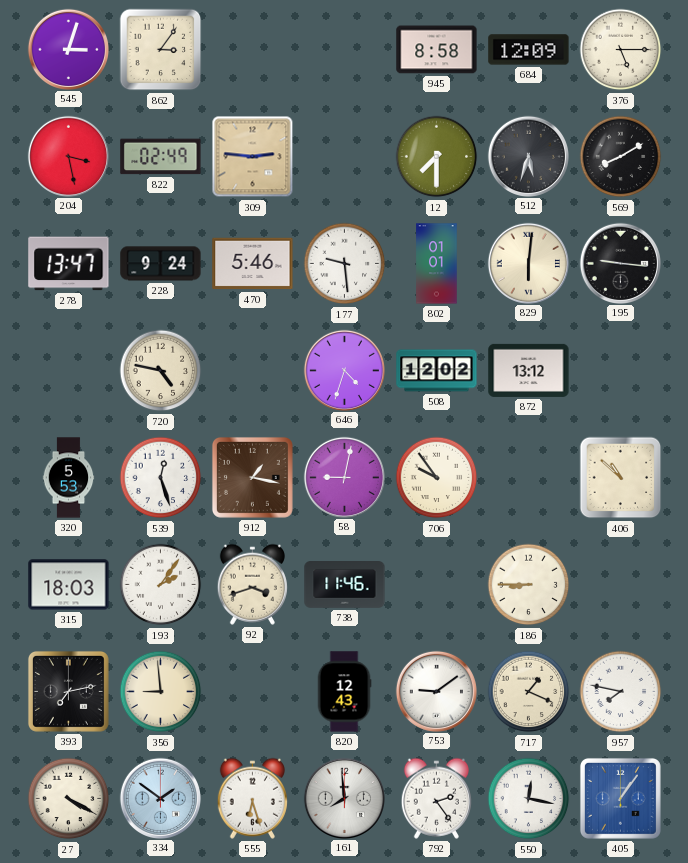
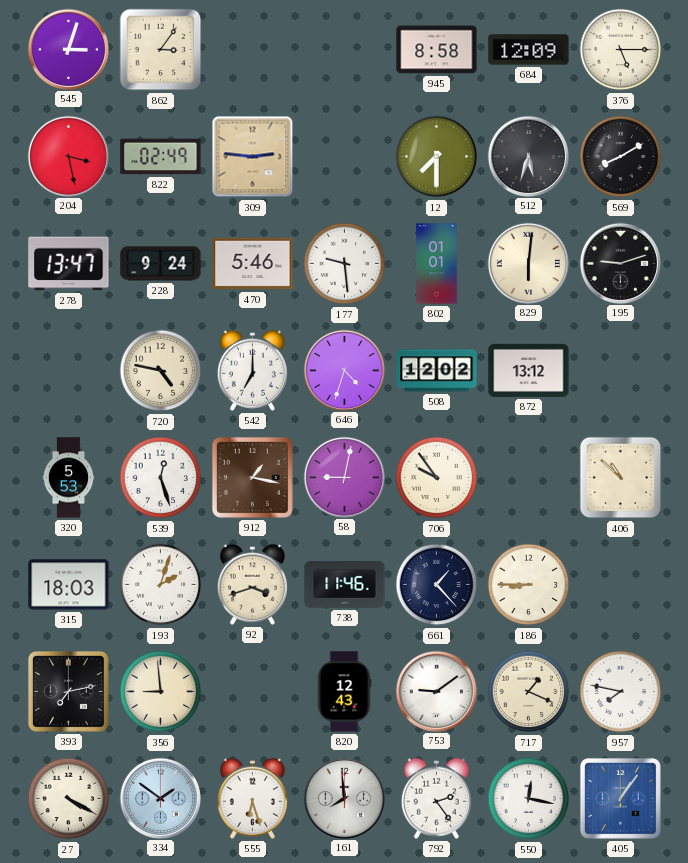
195: 9:16 -> 9:12 (620, 263)
542: none -> 7:00 (252, 370)
193: 2:06 -> 2:03 (161, 585)
661: none -> 1:23 (437, 585)
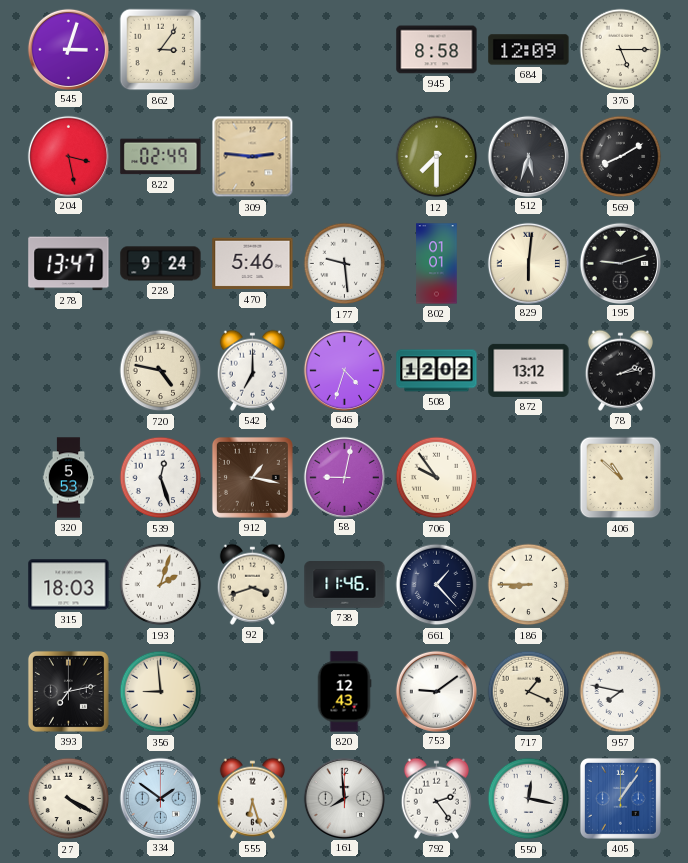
78: none -> 2:13 (620, 370)
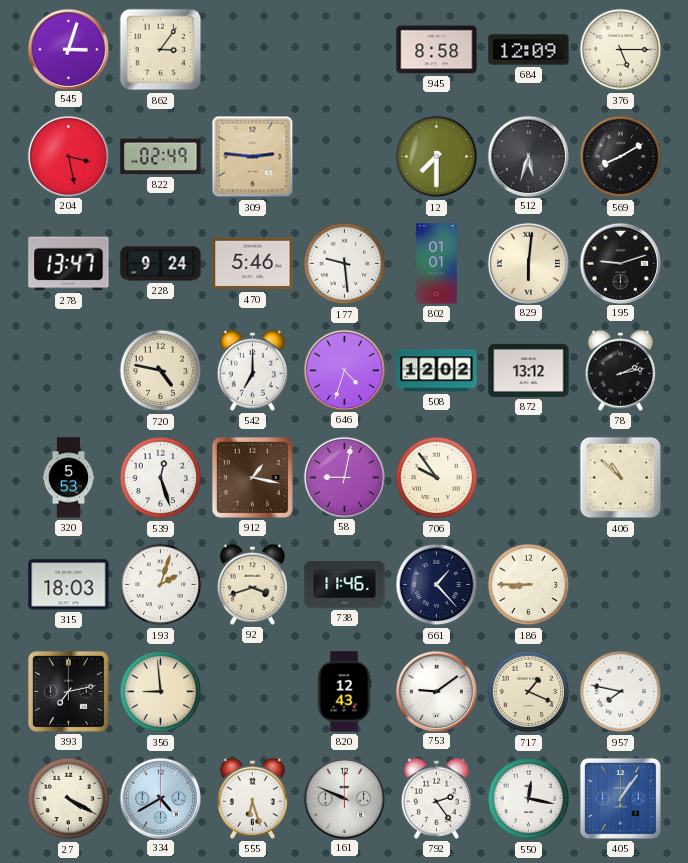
334: 1:51 -> 4:40 (160, 798)
161: 7:59 -> 9:49 (344, 798)
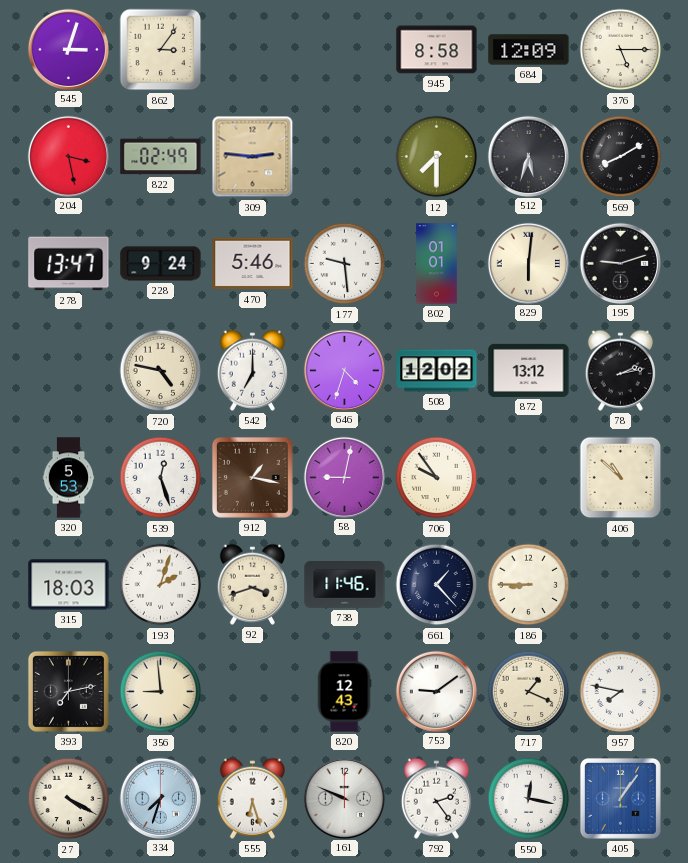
334: 4:40 -> 7:33 (160, 798)
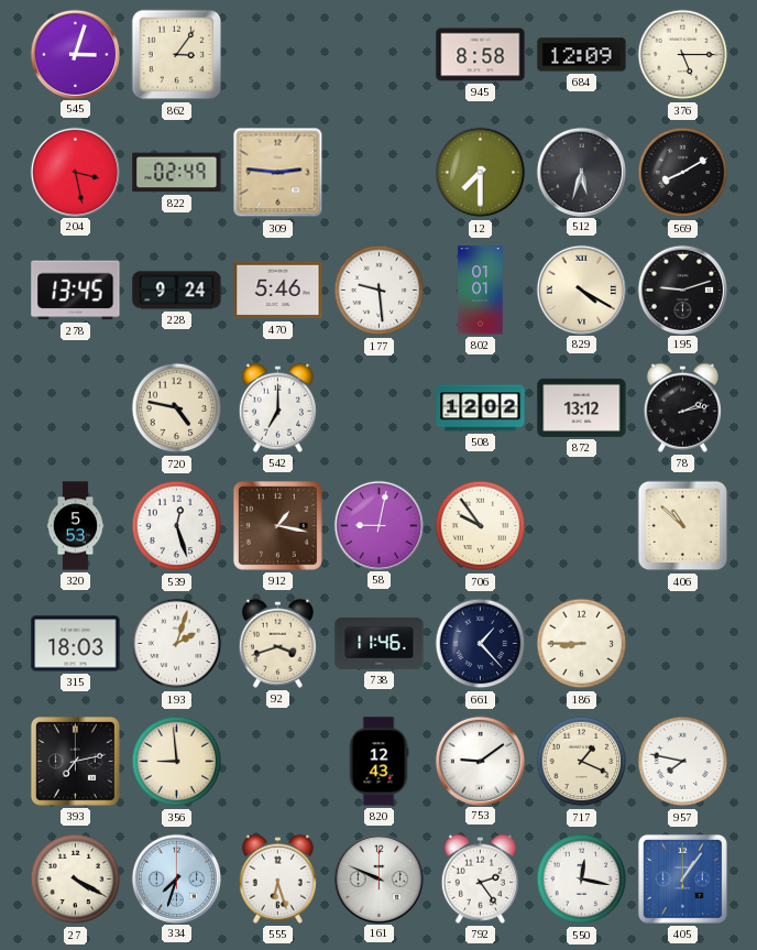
278: 13:47 -> 13:45 (76, 291)
829: 6:01 -> 4:20 (581, 290)
646: 4:33 -> none (344, 370)
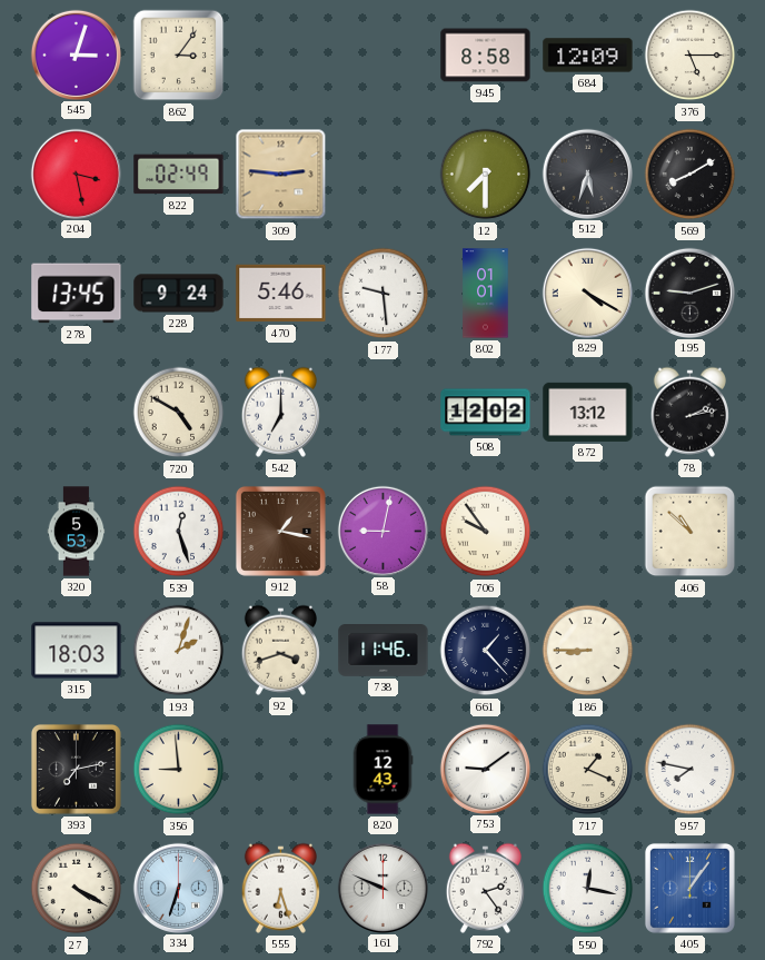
720: 4:47 -> 4:50 (179, 413)
334: 7:33 -> 6:33 (178, 888)
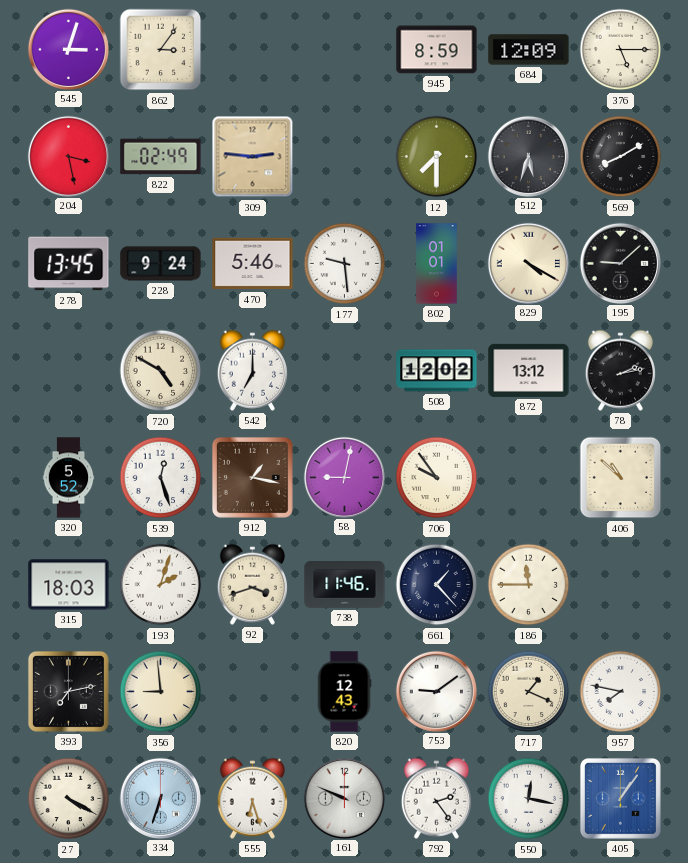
945: 8:58 -> 8:59 (437, 50)
195: 9:12 -> 9:08 (620, 263)
320: 5:53 -> 5:52 (69, 478)
186: 8:45 -> 11:45 (529, 585)
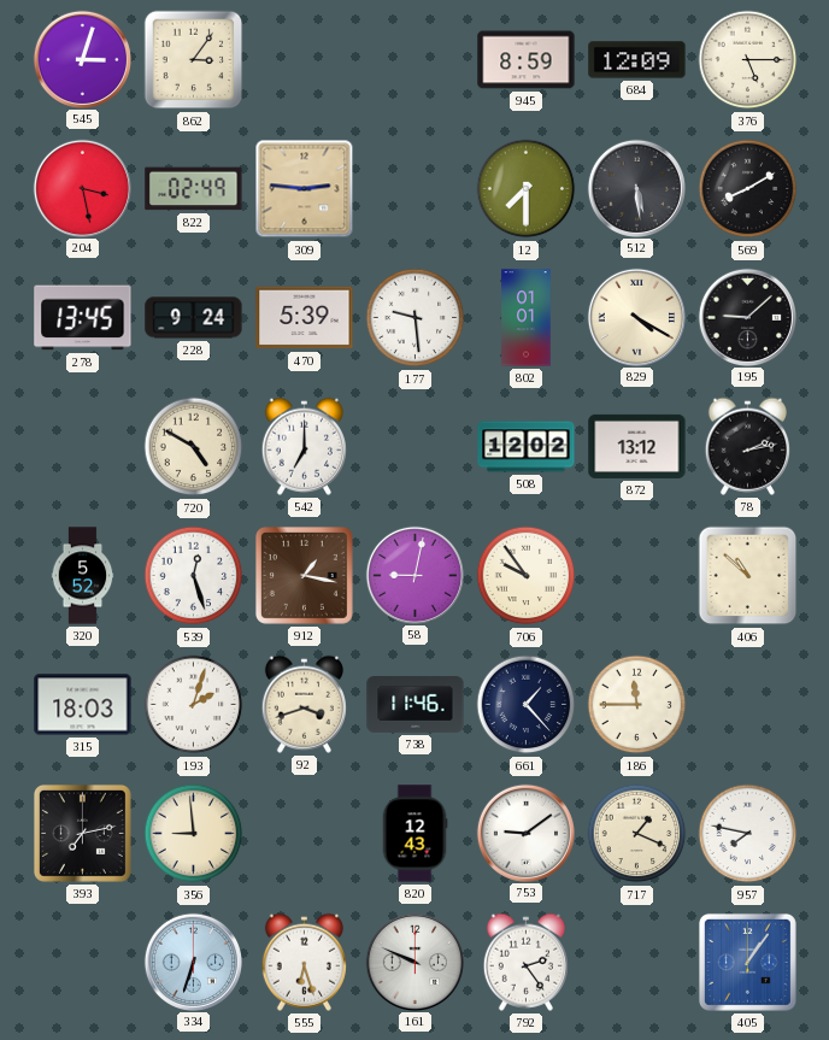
512: 5:33 -> 5:29 (636, 188)
470: 5:46 -> 5:39 (305, 318)
27: 4:20 -> none (69, 799)
550: 12:17 -> none (529, 799)
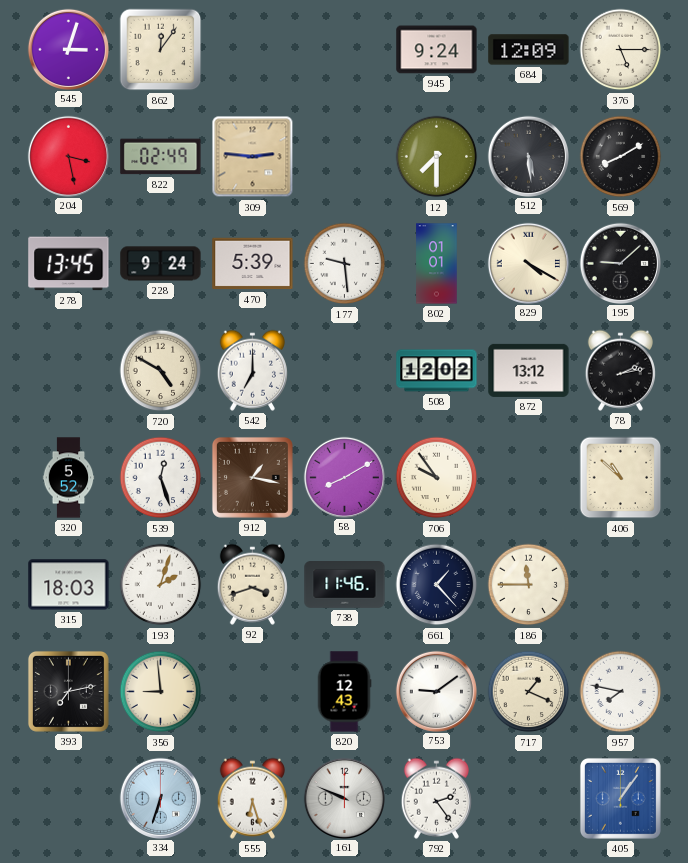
862: 3:06 -> 12:06 (161, 50)
945: 8:59 -> 9:24 (437, 50)
58: 9:02 -> 8:10 (344, 477)
